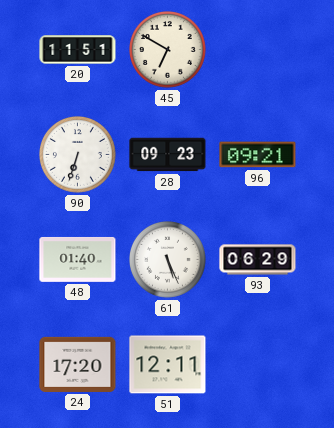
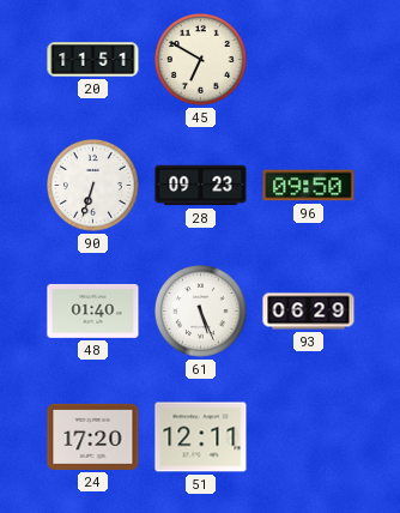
96: 09:21 -> 09:50 (309, 186)
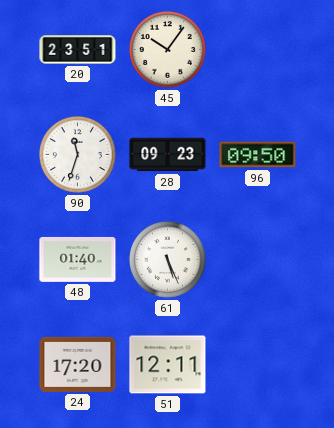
20: 11:51 -> 23:51 (78, 50)
45: 6:50 -> 10:06 (168, 50)
90: 6:33 -> 11:33 (78, 155)
93: 06:29 -> none (309, 312)
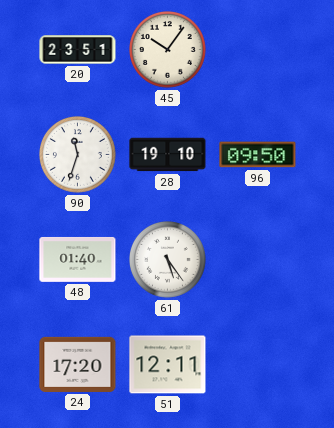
28: 09:23 -> 19:10 (168, 155)
61: 5:26 -> 5:24 (168, 260)
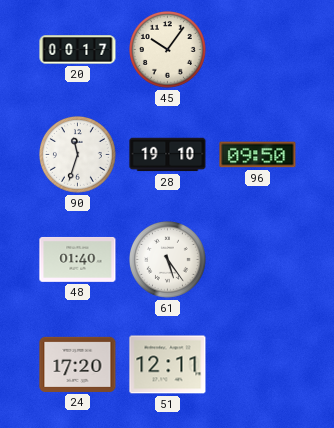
20: 23:51 -> 00:17 (78, 50)
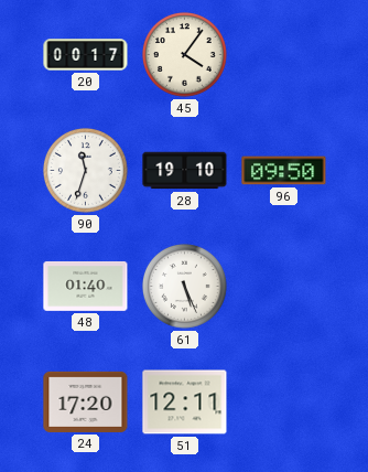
45: 10:06 -> 4:06 (185, 55)
61: 5:24 -> 5:26 (185, 287)
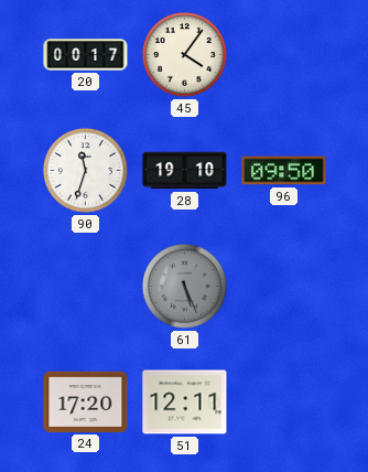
48: 01:40 -> none (86, 287)
61 dial: white -> grey (185, 287)
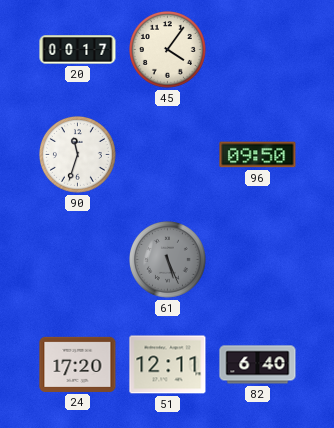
28: 19:10 -> none (185, 171)
82: none -> 6:40 (258, 365)
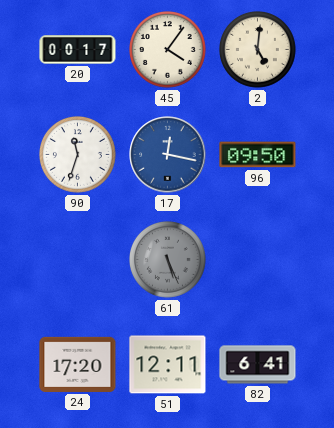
2: none -> 5:01 (258, 50)
17: none -> 12:17 (168, 155)
82: 6:40 -> 6:41 (258, 365)
